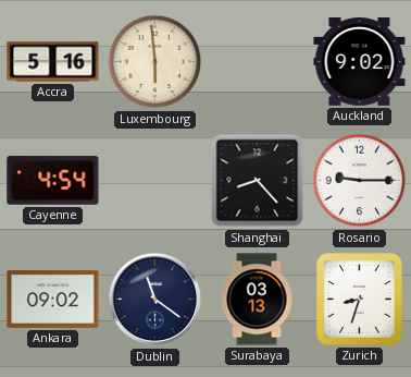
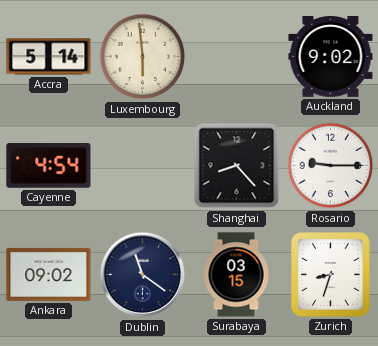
Accra: 5:16 -> 5:14 (49, 57)
Surabaya: 03:13 -> 03:15 (236, 275)
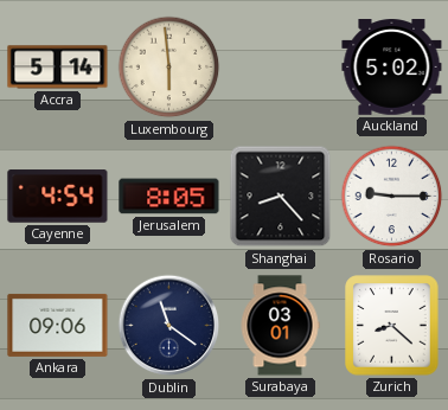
Auckland: 9:02 -> 5:02 (392, 68)
Jerusalem: none -> 8:05 (169, 197)
Ankara: 09:02 -> 09:06 (58, 325)
Surabaya: 03:15 -> 03:01 (280, 326)
Zurich: 8:33 -> 8:22 (392, 326)
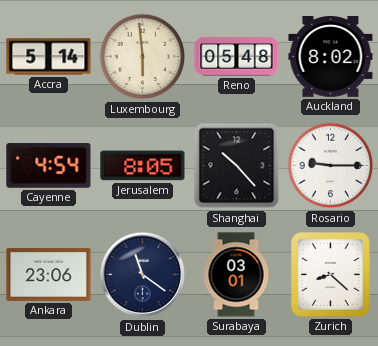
Reno: none -> 05:48 (237, 57)
Auckland: 5:02 -> 8:02 (331, 57)
Shanghai: 8:23 -> 10:23 (237, 166)
Ankara: 09:06 -> 23:06 (49, 274)
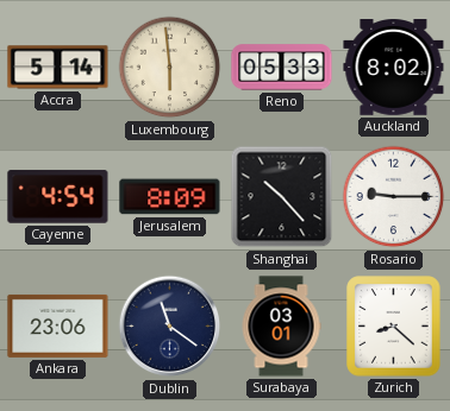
Reno: 05:48 -> 05:33 (282, 68)
Jerusalem: 8:05 -> 8:09 (170, 197)
